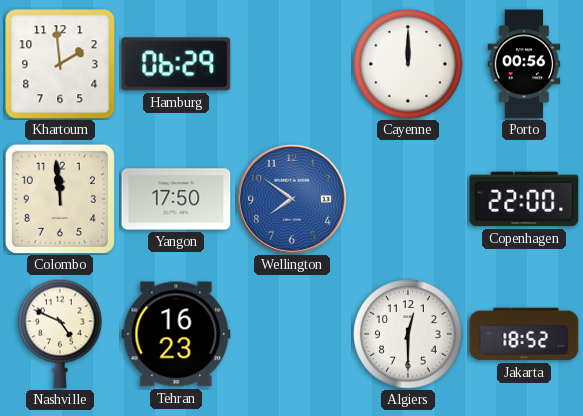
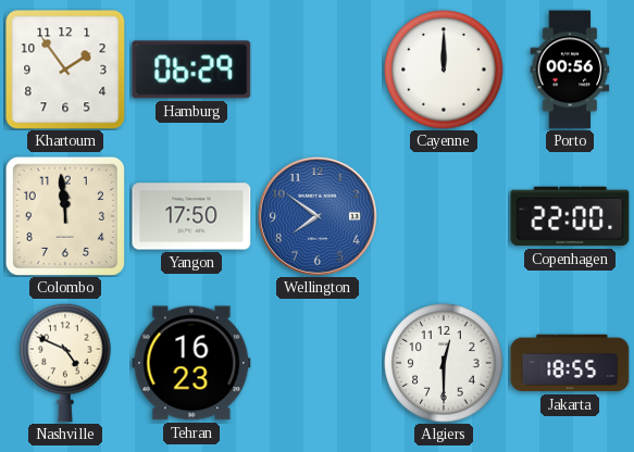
Khartoum: 1:59 -> 1:54 (65, 70)
Jakarta: 18:52 -> 18:55 (570, 363)
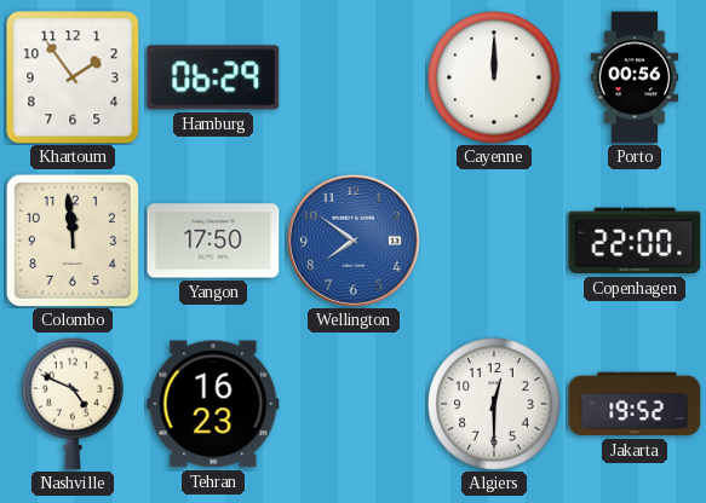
Jakarta: 18:55 -> 19:52 (635, 404)
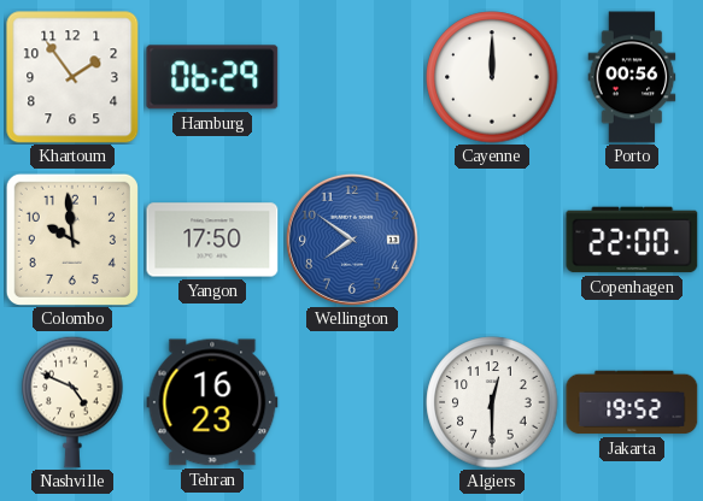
Colombo: 11:59 -> 9:59 (72, 240)
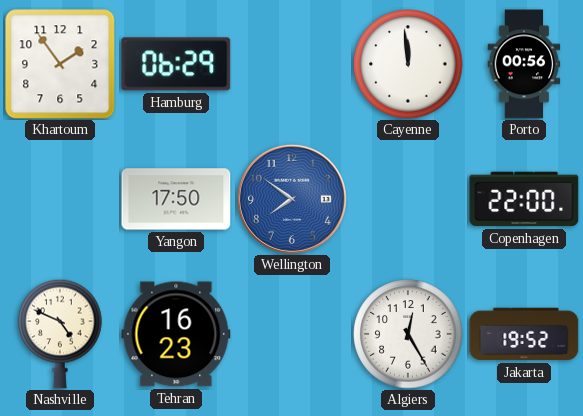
Cayenne: 12:00 -> 11:59 (408, 64)
Colombo: 9:59 -> none (72, 240)
Algiers: 12:30 -> 12:25 (408, 334)
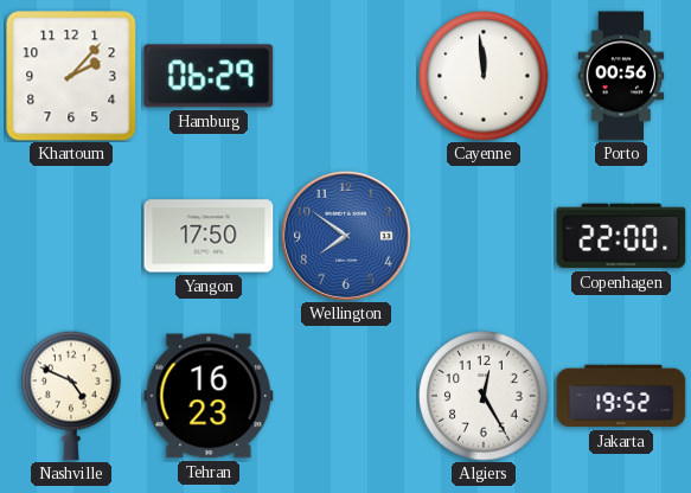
Khartoum: 1:54 -> 2:07 (71, 76)
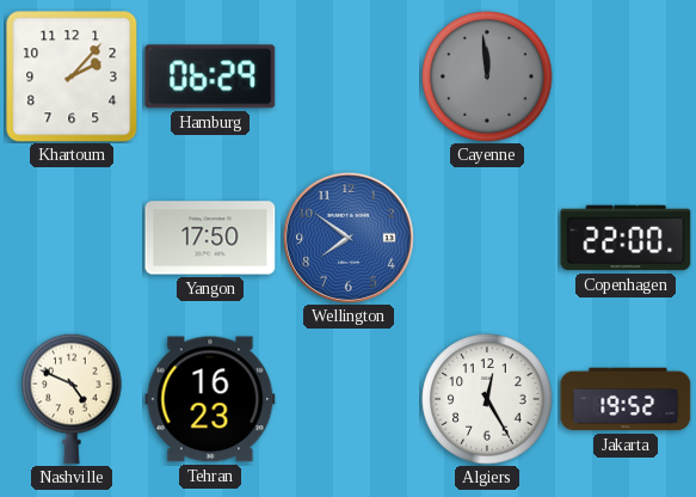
Cayenne dial: white -> grey (487, 76)
Porto: 00:56 -> none (621, 76)
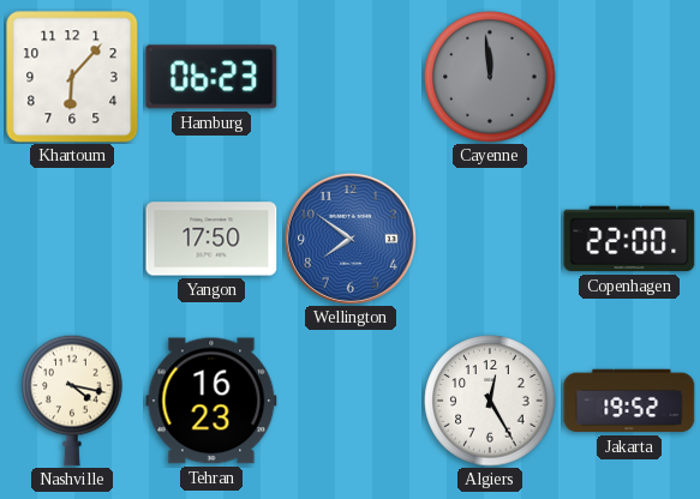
Khartoum: 2:07 -> 6:07 (72, 77)
Hamburg: 06:29 -> 06:23 (211, 77)
Nashville: 4:49 -> 4:17 (72, 401)
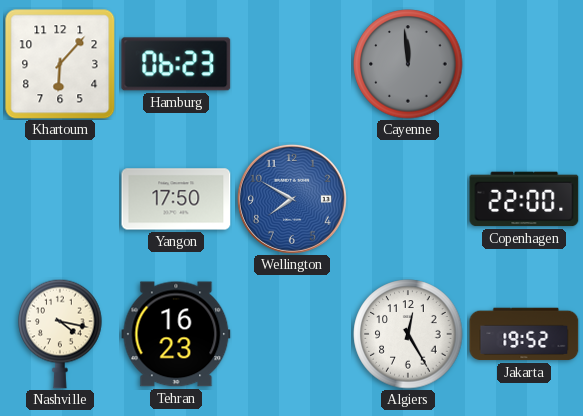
Wellington: 7:51 -> 7:50 (292, 199)
